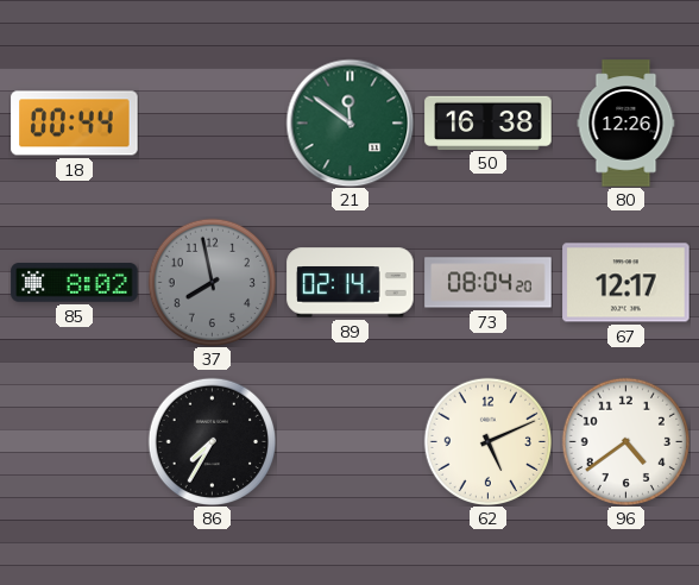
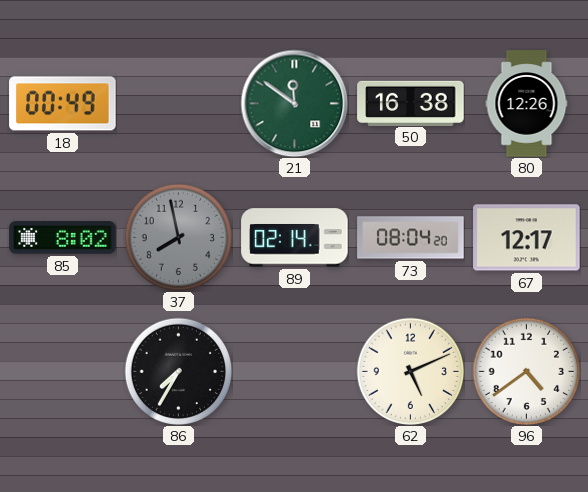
18: 00:44 -> 00:49 (63, 104)
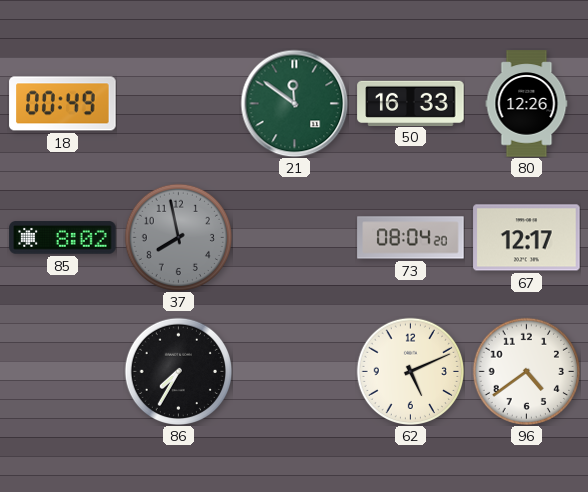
50: 16:38 -> 16:33 (411, 103)
89: 02:14 -> none (295, 238)
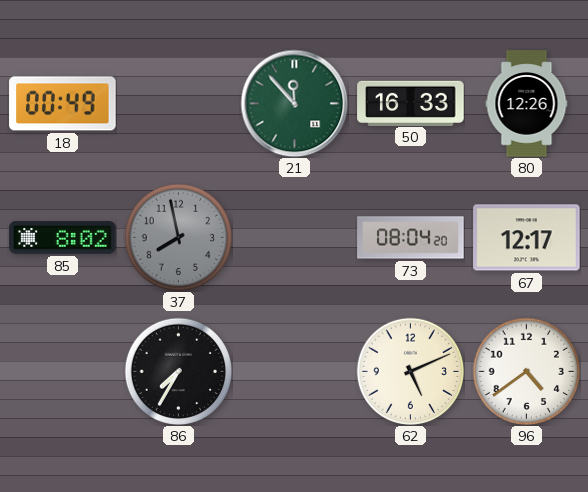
21: 11:51 -> 11:53 (294, 103)
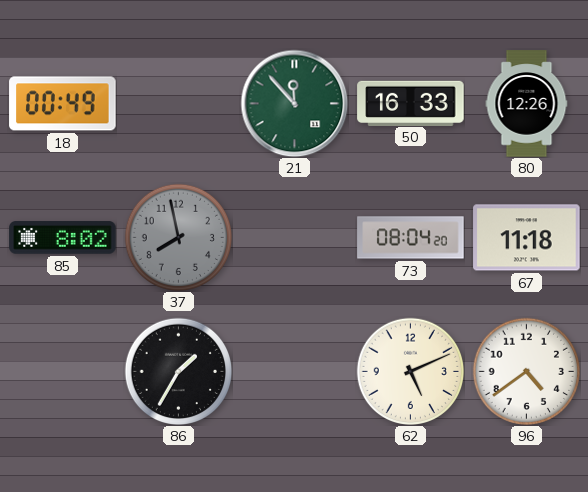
67: 12:17 -> 11:18 (527, 238)
86: 7:35 -> 1:35 (178, 371)
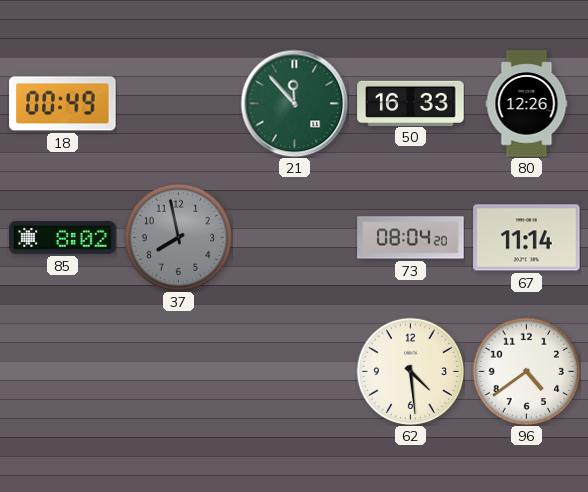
67: 11:18 -> 11:14 (527, 238)
86: 1:35 -> none (178, 371)
62: 5:11 -> 4:29 (410, 371)
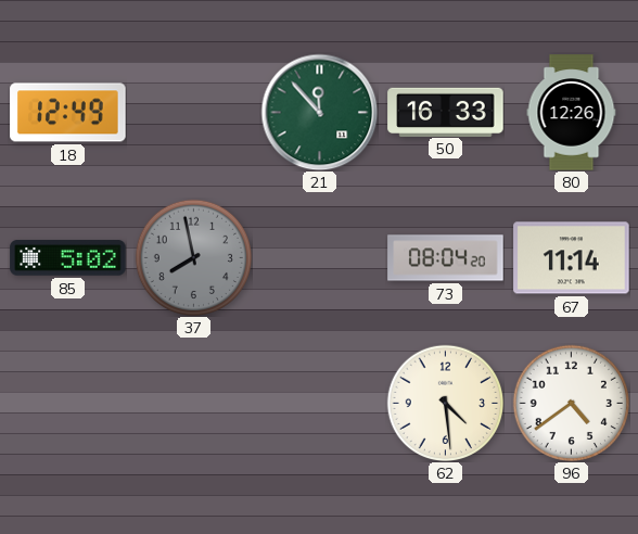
18: 00:49 -> 12:49 (68, 113)
85: 8:02 -> 5:02 (68, 258)
